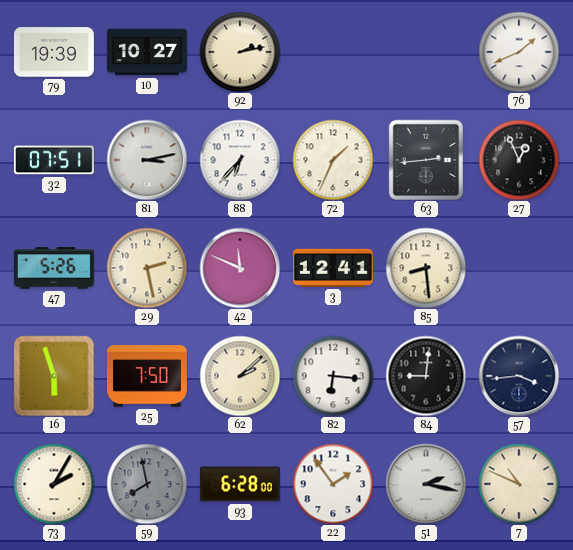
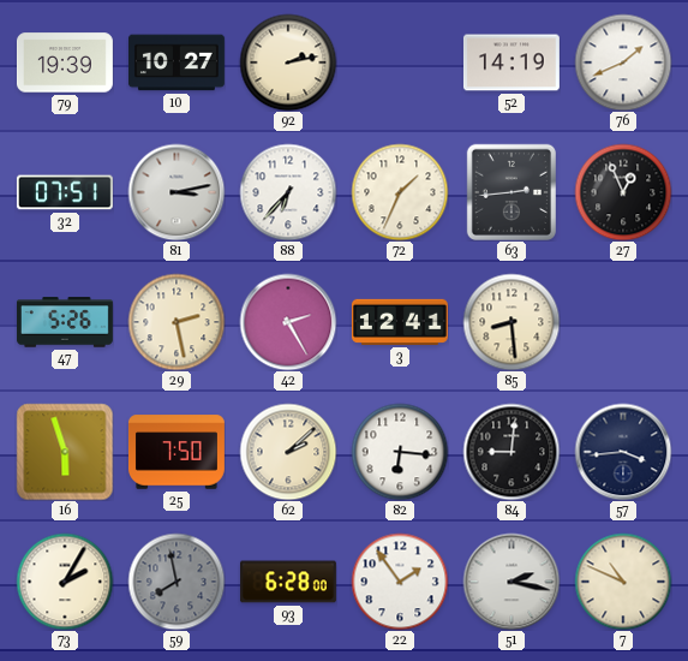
52: none -> 14:19 (511, 62)
42: 11:49 -> 2:25 (288, 322)
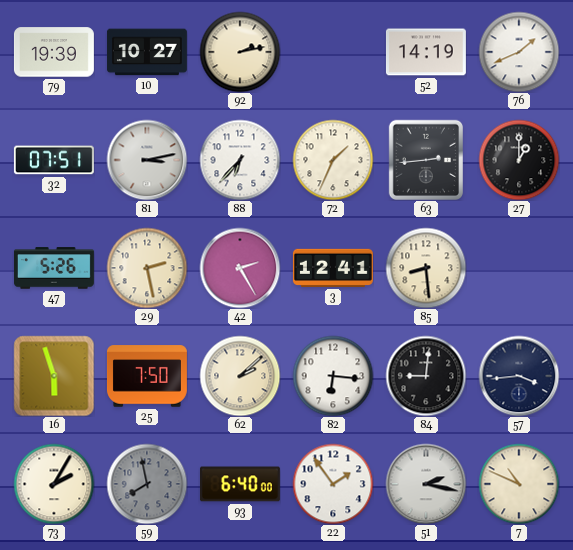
27: 12:56 -> 1:00 (519, 160)
93: 6:28 -> 6:40 (240, 484)
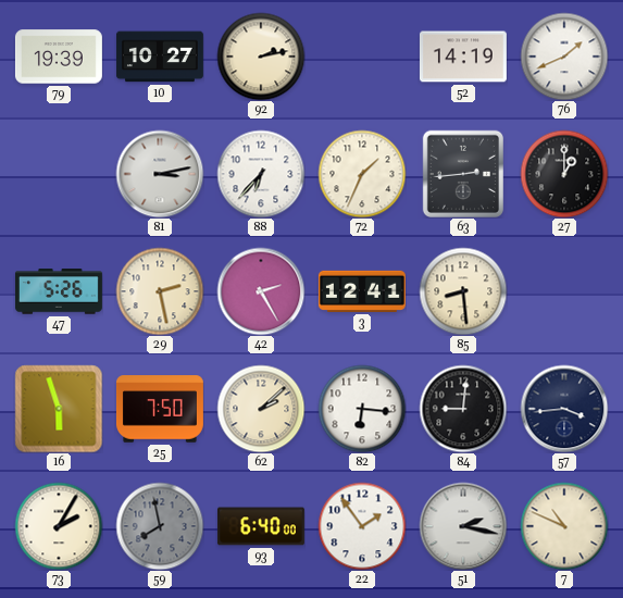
32: 07:51 -> none (54, 160)
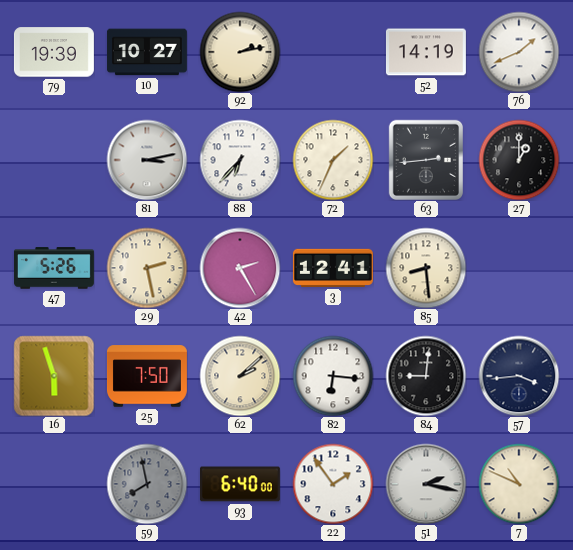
73: 2:05 -> none (59, 526)
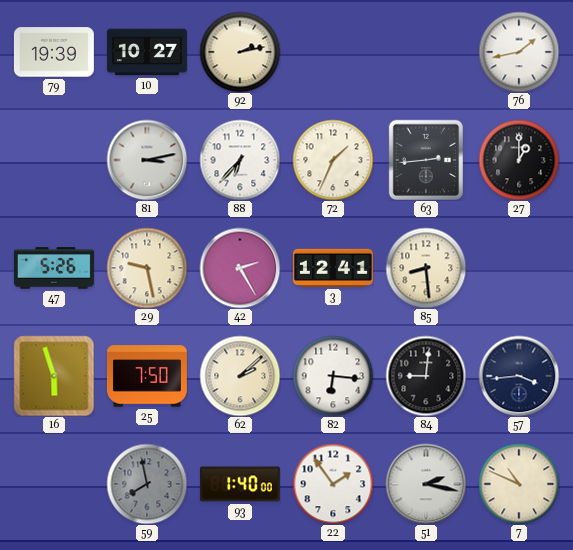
52: 14:19 -> none (426, 52)
76: 1:41 -> 1:43 (519, 52)
29: 2:28 -> 9:28 (147, 268)
93: 6:40 -> 1:40 (240, 484)
